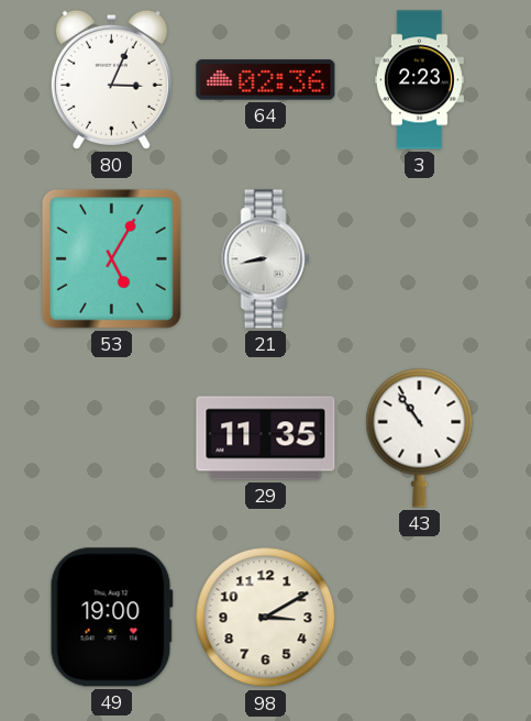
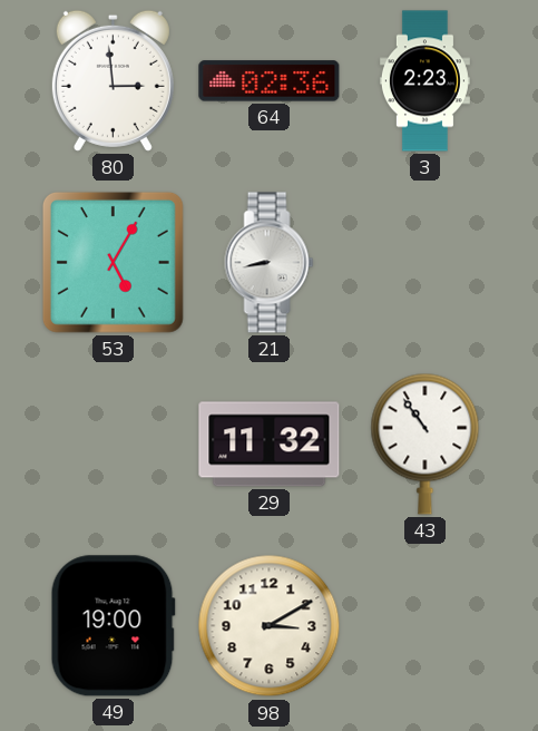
80: 3:04 -> 2:59 (113, 80)
29: 11:35 -> 11:32 (270, 445)
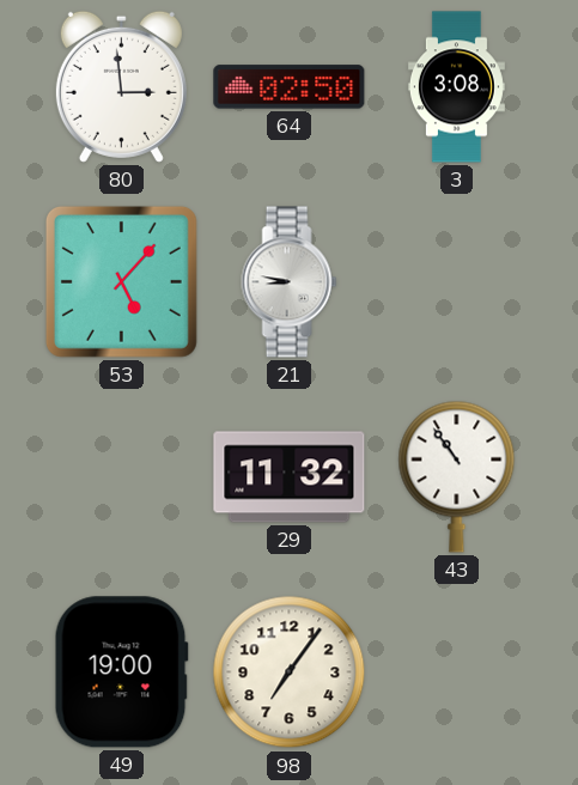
64: 02:36 -> 02:50 (290, 87)
3: 2:23 -> 3:08 (456, 87)
53: 5:05 -> 5:07 (121, 281)
21: 8:43 -> 8:47 (290, 282)
98: 3:10 -> 7:06 (290, 673)
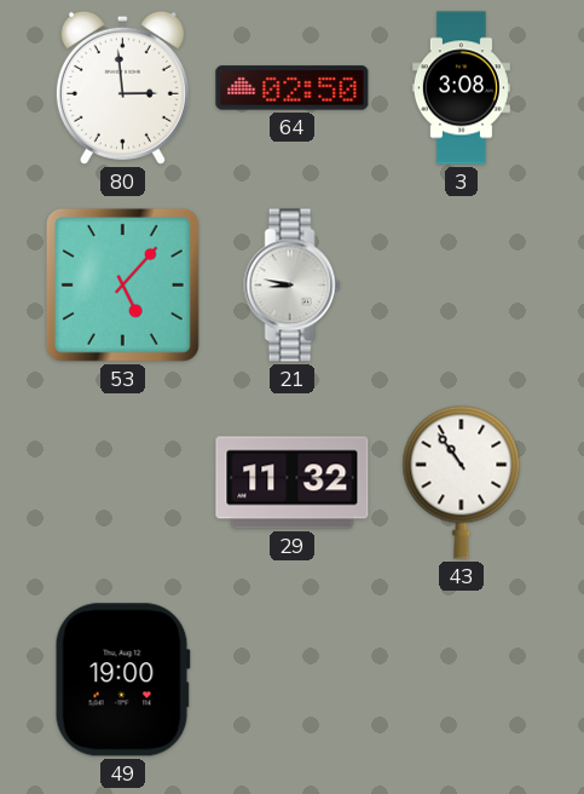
98: 7:06 -> none (290, 673)
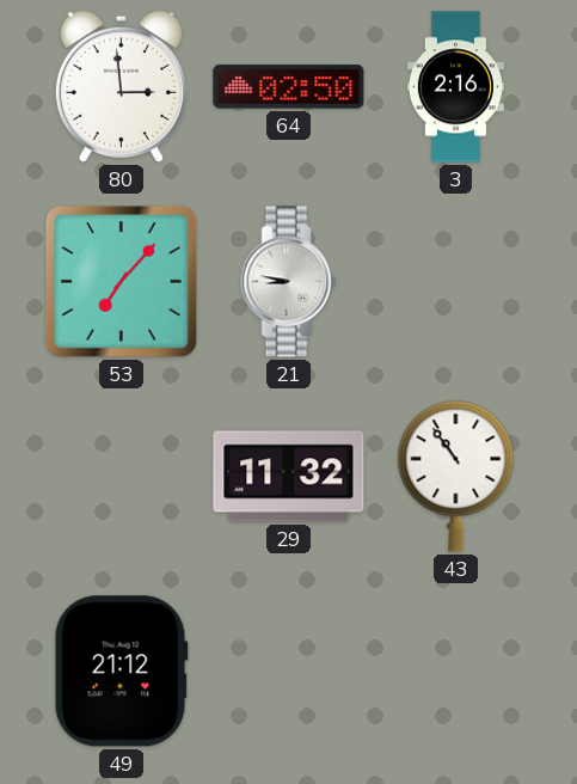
3: 3:08 -> 2:16 (455, 87)
53: 5:07 -> 7:07 (121, 281)
49: 19:00 -> 21:12 (121, 672)
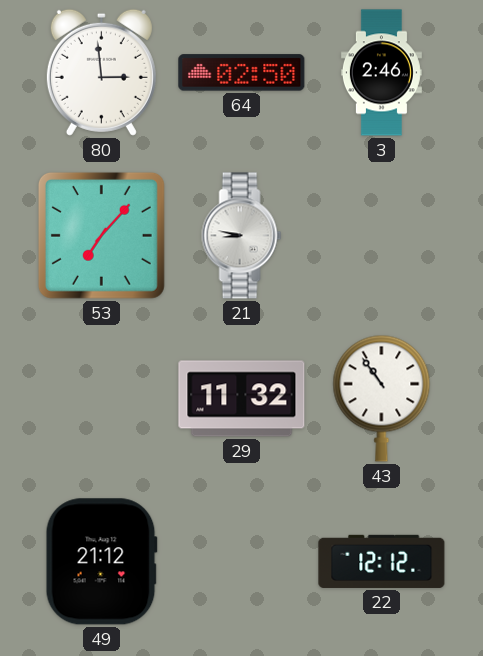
3: 2:16 -> 2:46 (381, 73)
22: none -> 12:12 (382, 561)
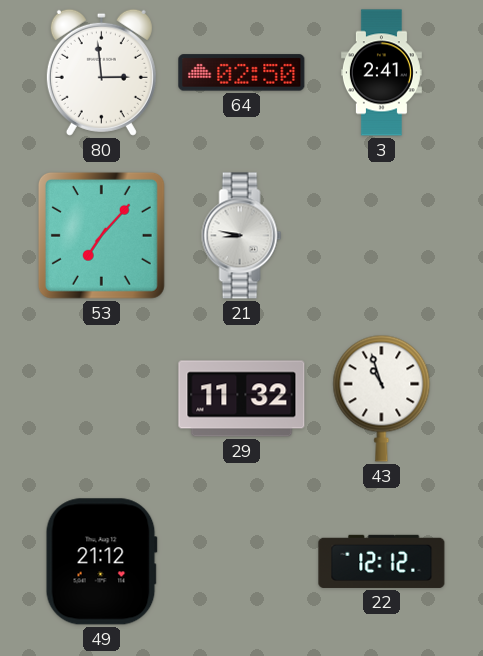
3: 2:46 -> 2:41 (381, 73)
43: 10:54 -> 10:57 (382, 398)
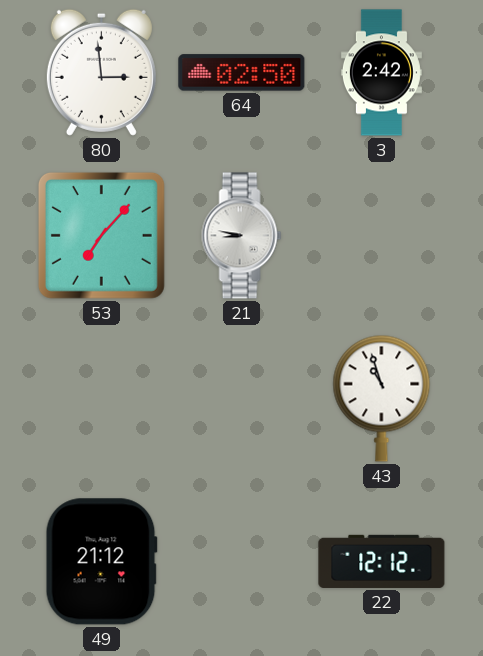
3: 2:41 -> 2:42 (381, 73)
29: 11:32 -> none (242, 399)
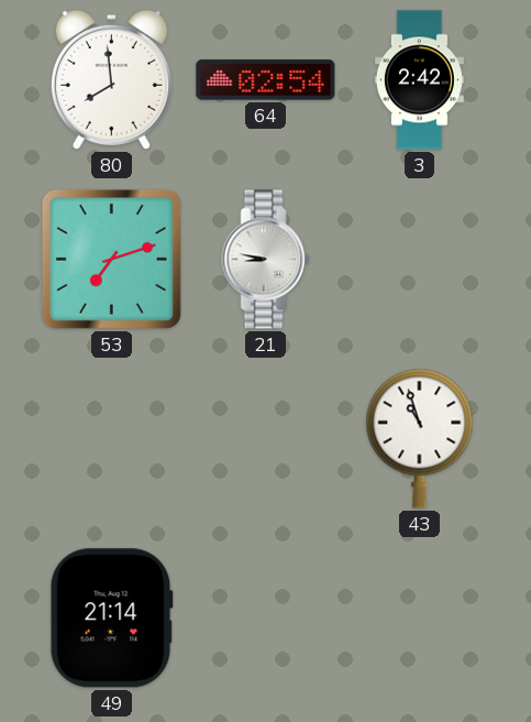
80: 2:59 -> 7:59 (111, 79)
64: 02:50 -> 02:54 (266, 80)
53: 7:07 -> 7:12 (111, 259)
49: 21:12 -> 21:14 (111, 619)
22: 12:12 -> none (382, 561)
